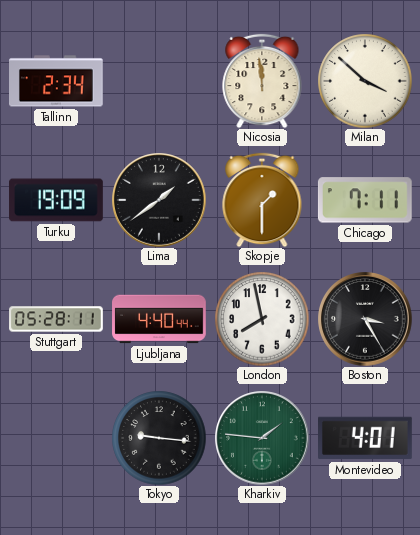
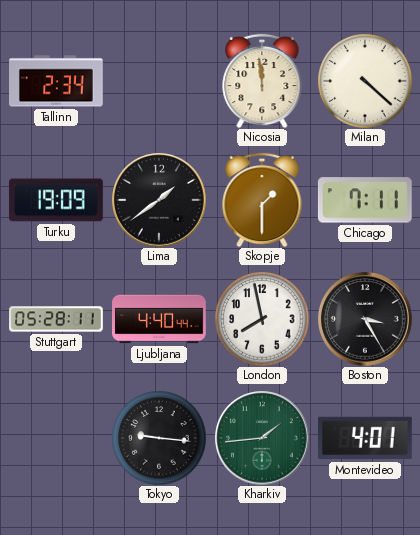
Milan: 3:52 -> 4:22 (365, 81)
Kharkiv: 1:46 -> 1:44 (262, 438)
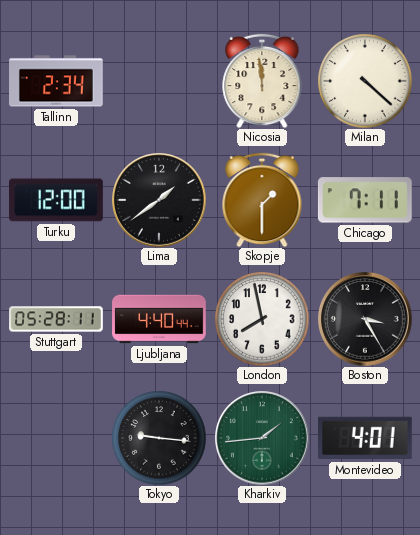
Turku: 19:09 -> 12:00 (57, 200)
